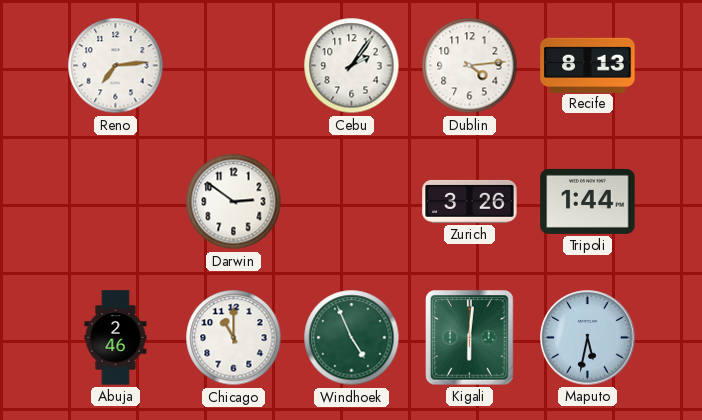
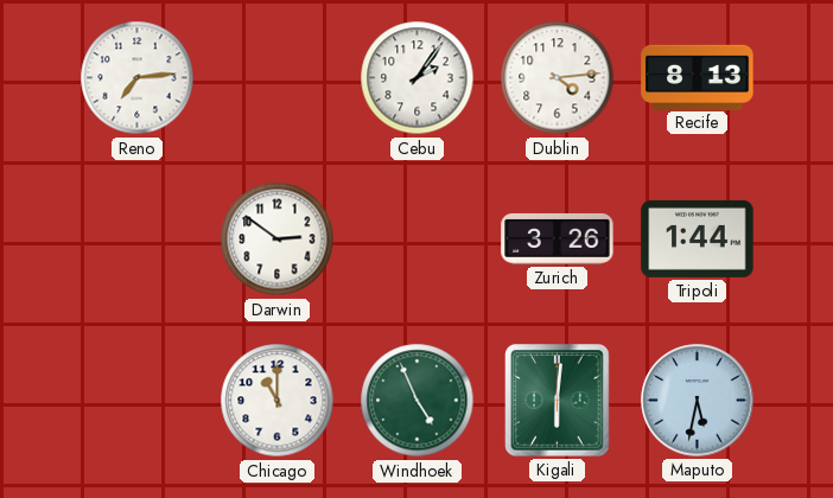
Abuja: 2:46 -> none (116, 338)
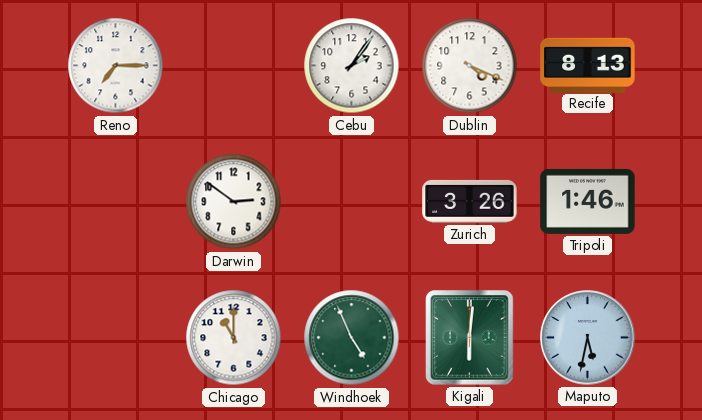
Reno: 7:14 -> 7:15 (116, 66)
Dublin: 4:14 -> 4:19 (470, 66)
Tripoli: 1:44 -> 1:46 (588, 201)
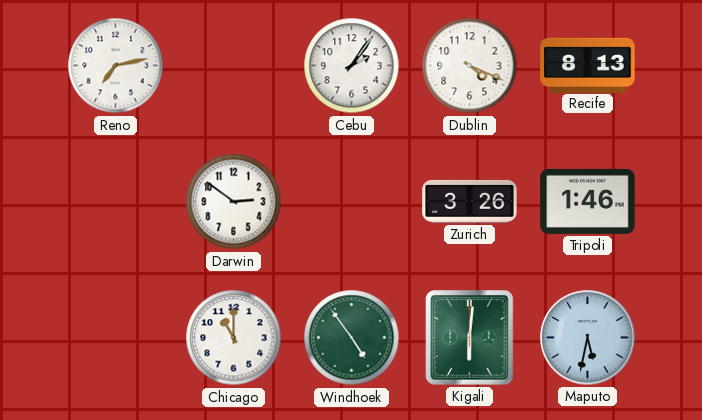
Reno: 7:15 -> 7:13 (116, 66)
Windhoek: 4:56 -> 4:54 (352, 338)
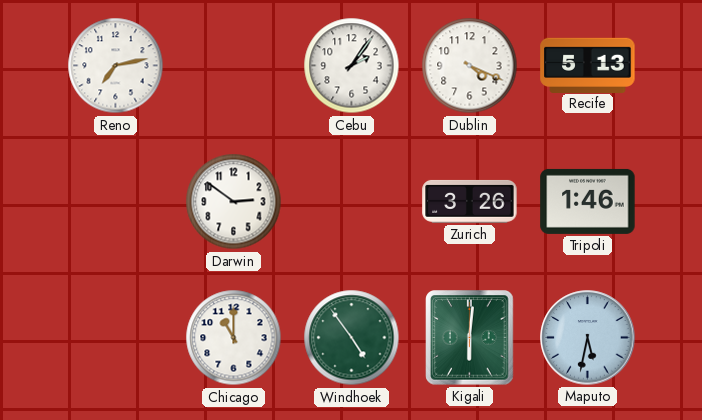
Recife: 8:13 -> 5:13 (588, 65)
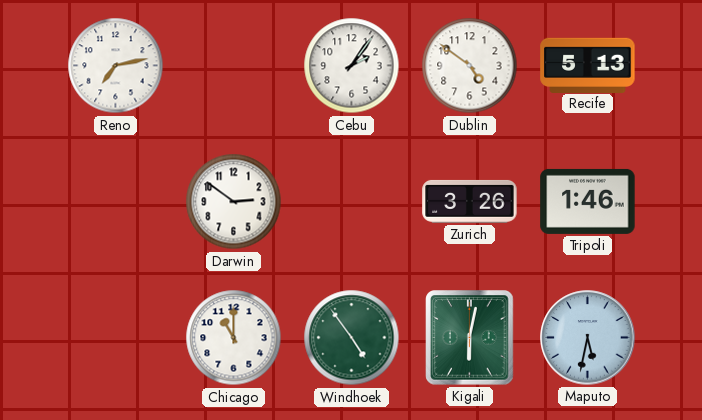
Dublin: 4:19 -> 4:51 (470, 66)
Kigali: 6:01 -> 6:02 (470, 338)
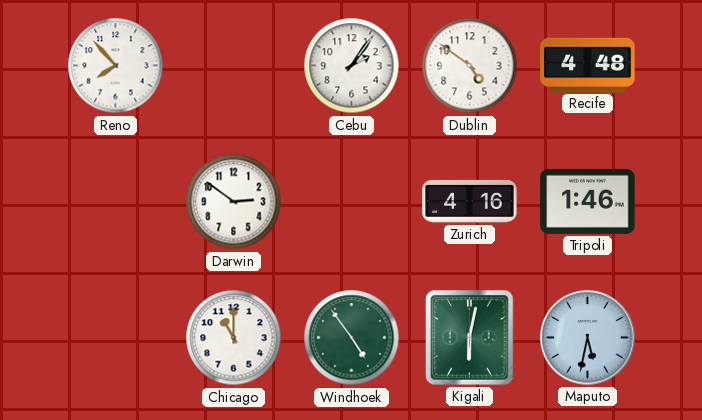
Reno: 7:13 -> 7:53 (116, 66)
Recife: 5:13 -> 4:48 (588, 65)
Zurich: 3:26 -> 4:16 (470, 201)
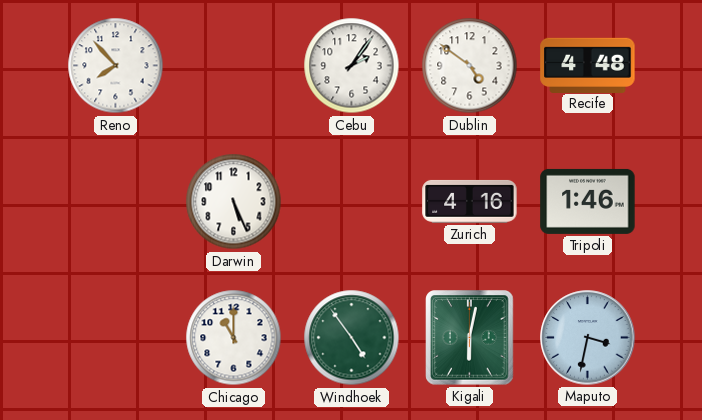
Darwin: 2:51 -> 5:26 (234, 202)
Maputo: 5:32 -> 3:32 (588, 338)
